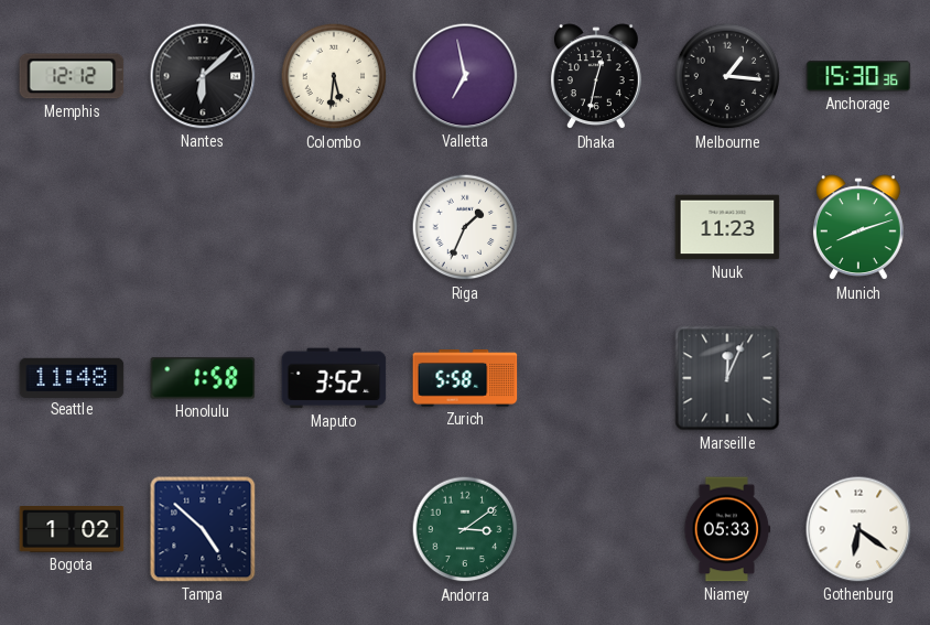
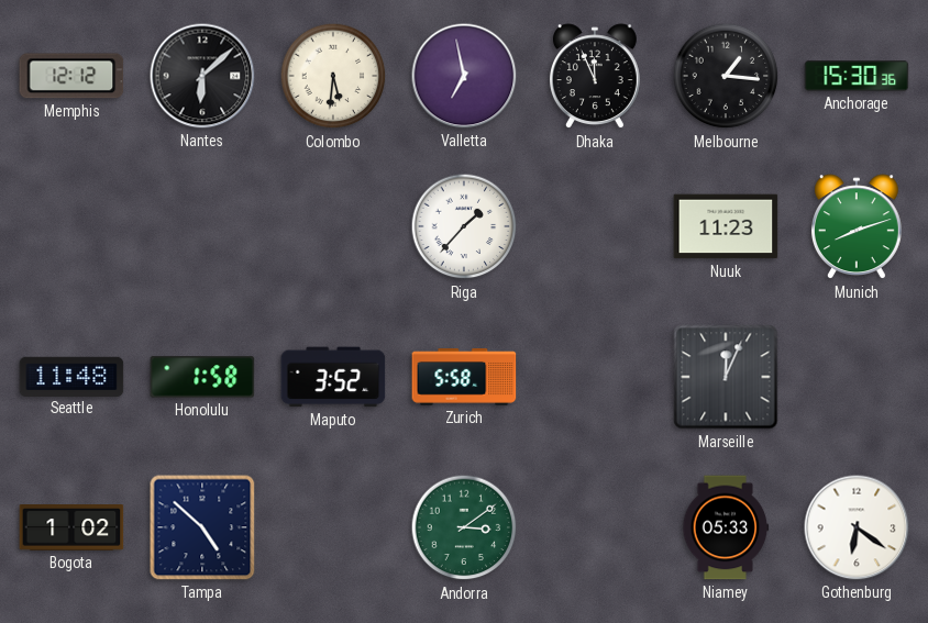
Dhaka: 12:32 -> 11:56 (595, 77)
Riga: 1:34 -> 1:37 (464, 226)
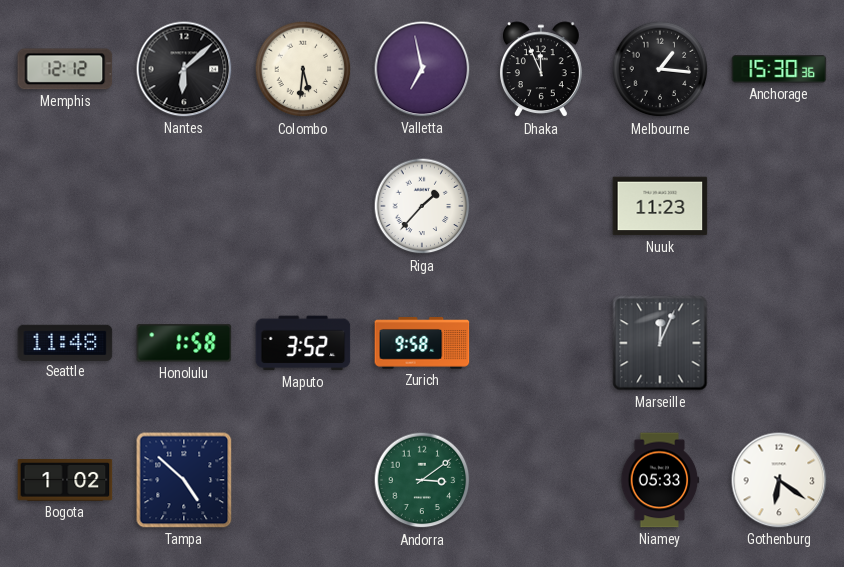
Munich: 8:12 -> none (857, 227)
Zurich: 5:58 -> 9:58 (422, 343)
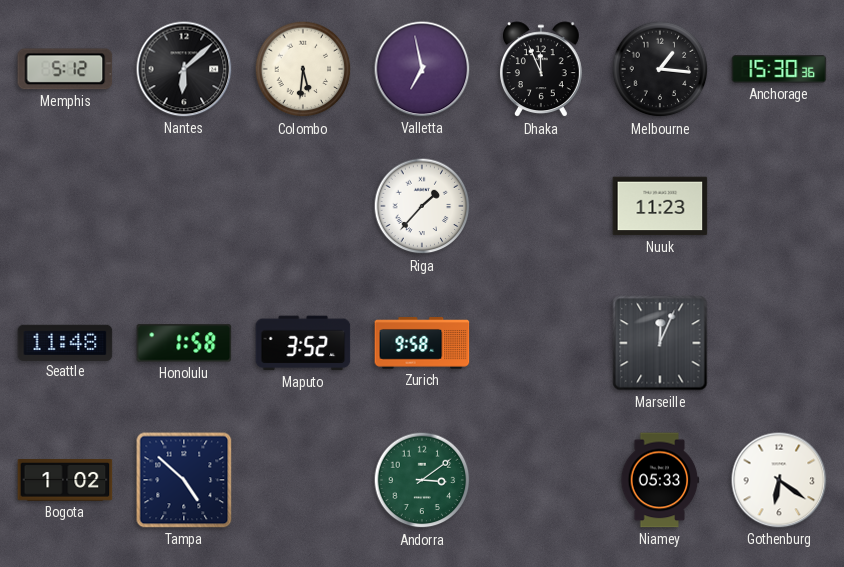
Memphis: 12:12 -> 5:12 (65, 69)
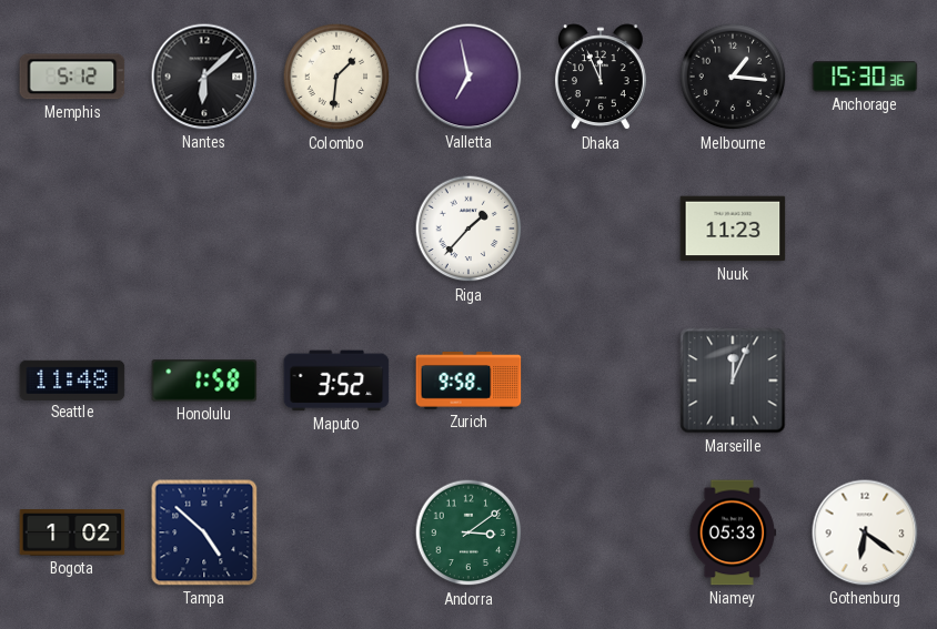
Colombo: 5:31 -> 1:31 (336, 77)
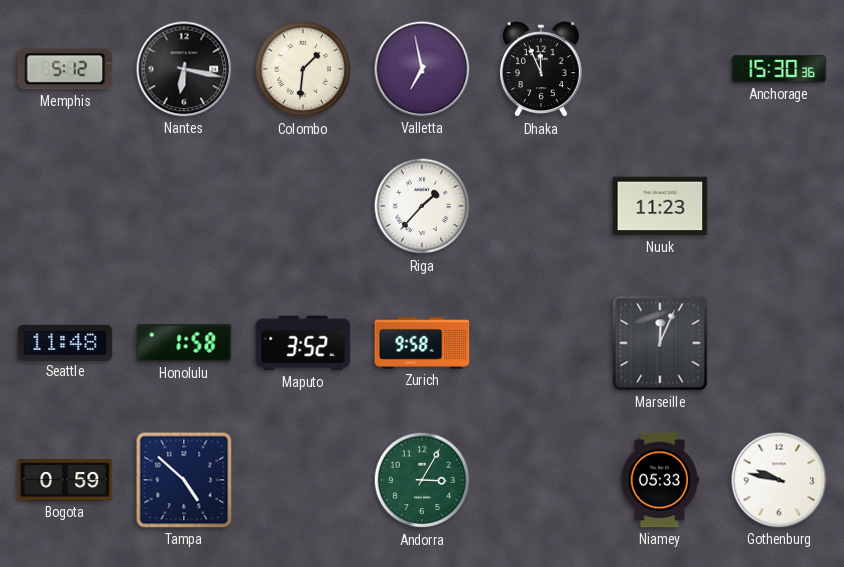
Nantes: 6:08 -> 6:17 (184, 69)
Melbourne: 1:16 -> none (733, 77)
Bogota: 1:02 -> 0:59 (65, 481)
Andorra: 3:09 -> 3:05 (422, 480)
Gothenburg: 6:21 -> 9:47 (779, 480)
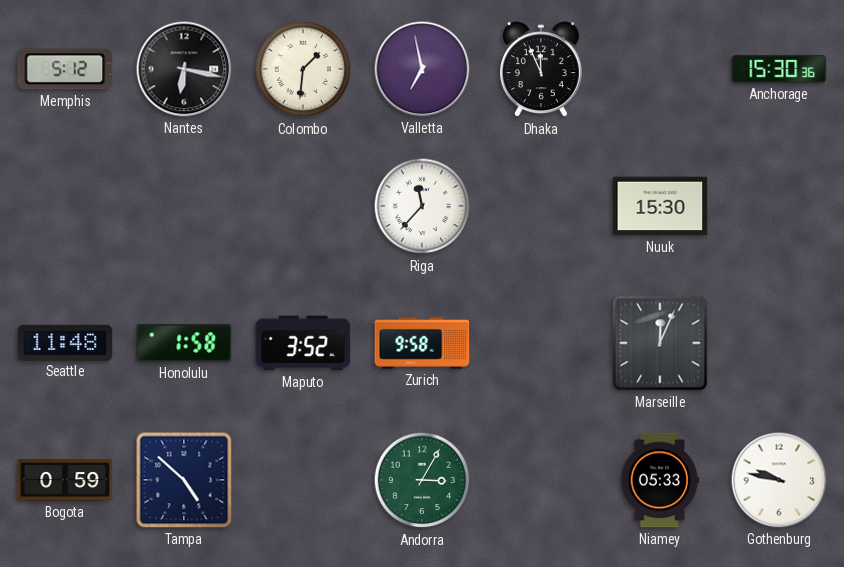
Riga: 1:37 -> 11:37 (422, 206)
Nuuk: 11:23 -> 15:30 (660, 206)
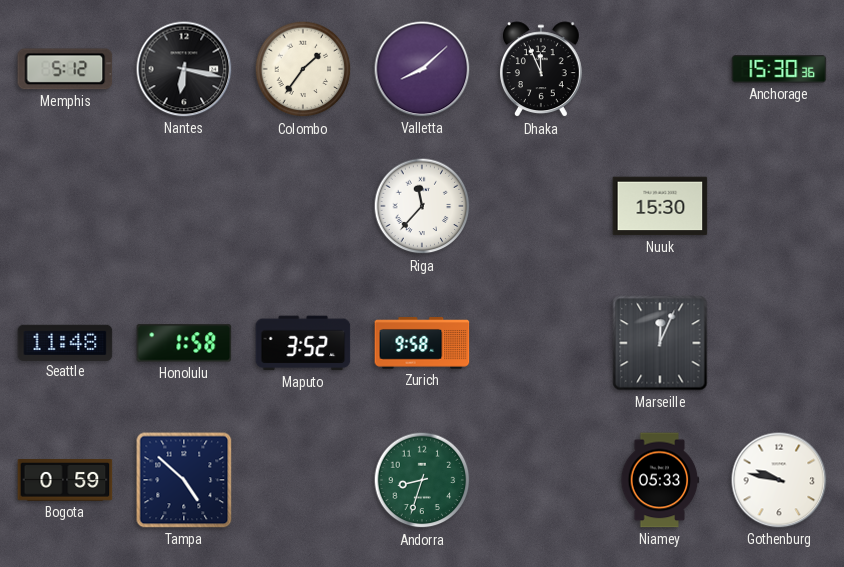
Colombo: 1:31 -> 1:36 (303, 69)
Valletta: 6:58 -> 8:08 (422, 69)
Andorra: 3:05 -> 8:33 (422, 480)
